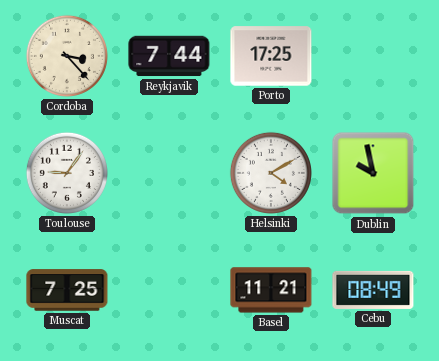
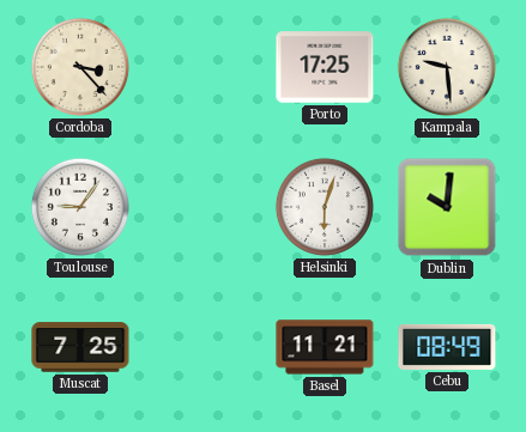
Reykjavik: 7:44 -> none (169, 56)
Kampala: none -> 9:29 (447, 67)
Helsinki: 4:10 -> 6:03 (325, 207)
Dublin: 9:58 -> 10:01 (447, 207)
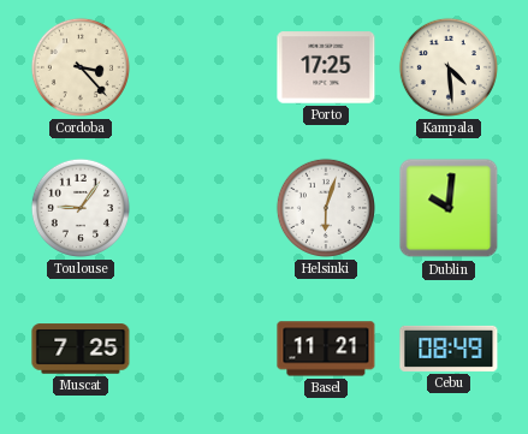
Kampala: 9:29 -> 4:29 (449, 67)
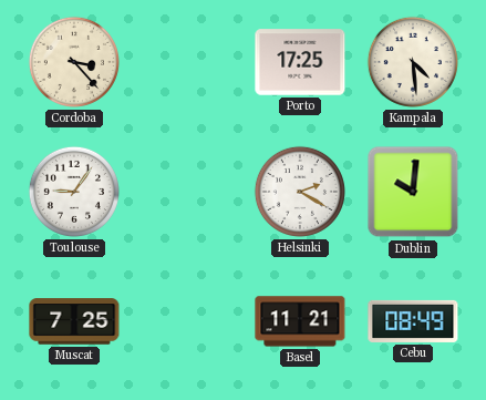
Helsinki: 6:03 -> 2:20 (300, 192)
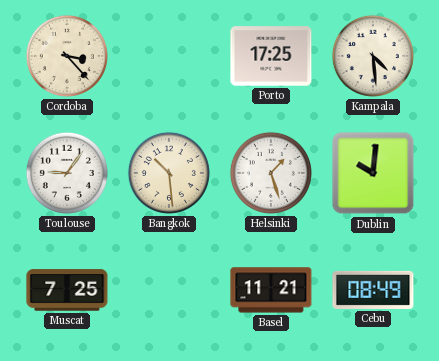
Bangkok: none -> 10:29 (169, 173)
Helsinki: 2:20 -> 1:27 (271, 173)
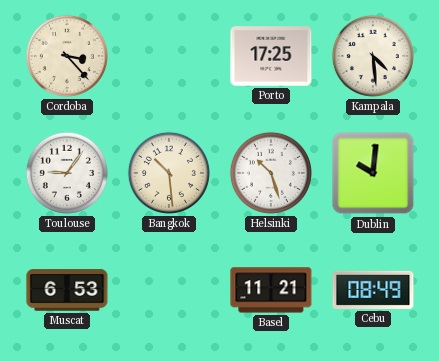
Helsinki: 1:27 -> 10:27 (271, 173)
Muscat: 7:25 -> 6:53 (67, 290)
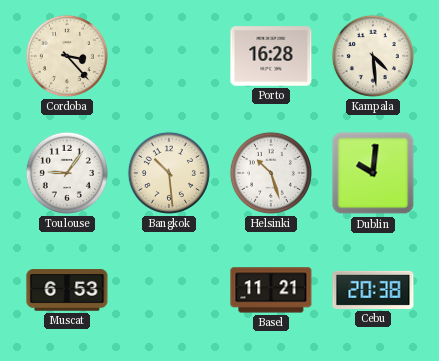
Porto: 17:25 -> 16:28 (271, 56)
Cebu: 08:49 -> 20:38 (373, 290)
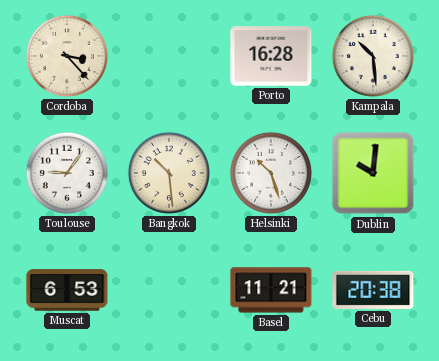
Kampala: 4:29 -> 10:29 (373, 56)
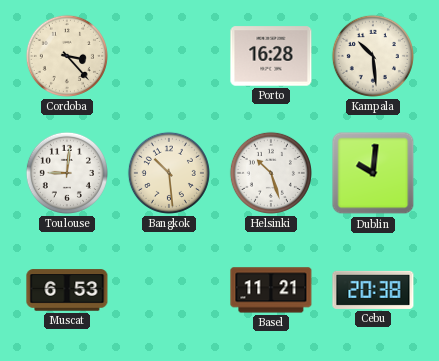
Toulouse: 9:06 -> 9:01 (67, 173)
